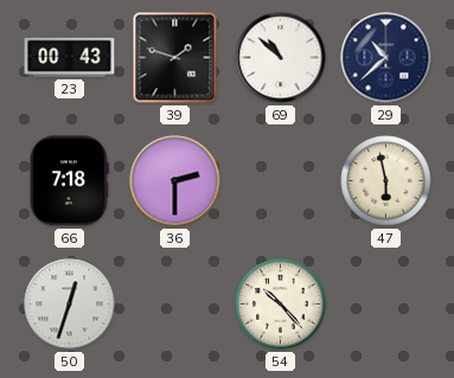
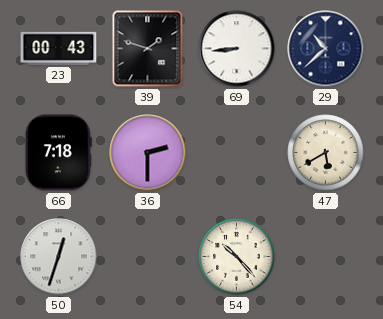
69: 10:52 -> 8:44 (237, 49)
47: 5:58 -> 5:40 (326, 153)
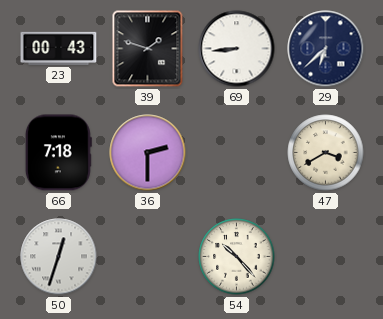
29: 10:38 -> 6:38 (326, 49)
47: 5:40 -> 3:40 (326, 153)
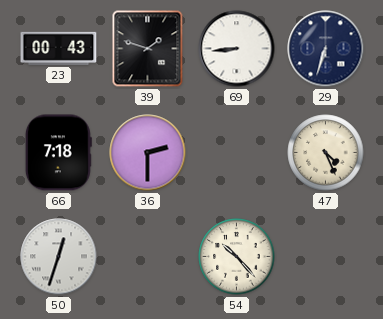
29: 6:38 -> 6:33 (326, 49)
47: 3:40 -> 4:26 (326, 153)
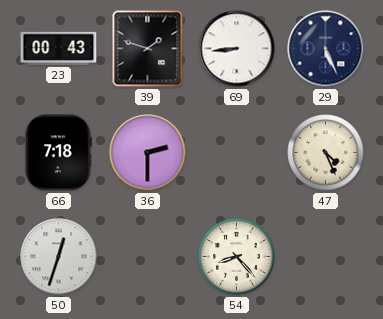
29: 6:33 -> 5:26 (326, 49)
54: 10:23 -> 8:23 (237, 257)
